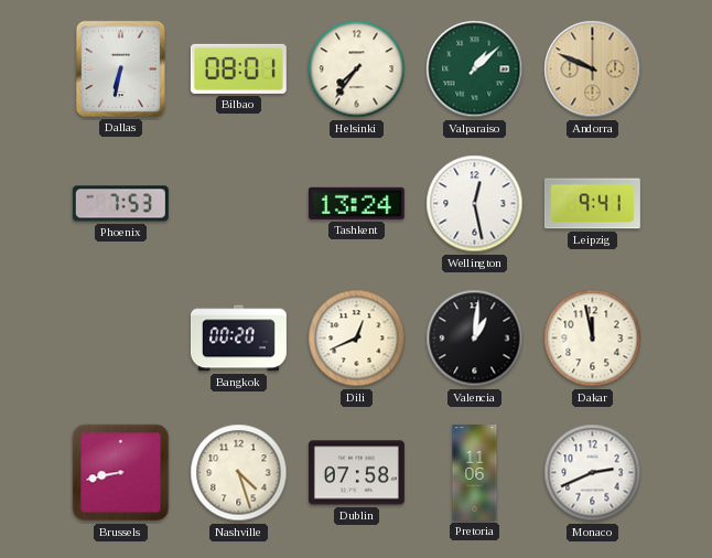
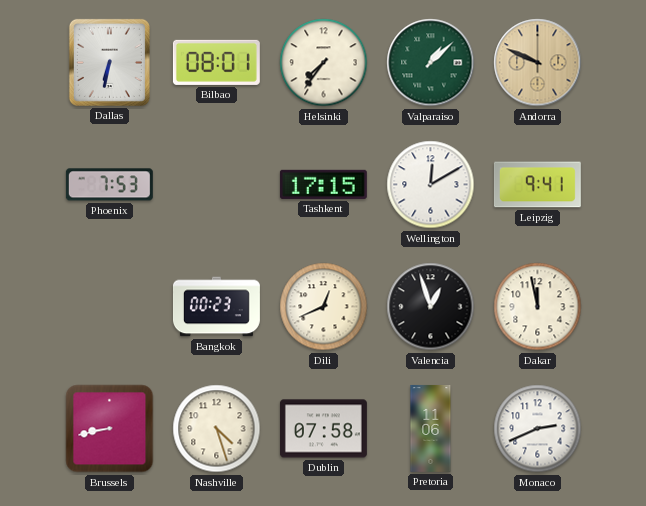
Tashkent: 13:24 -> 17:15 (323, 184)
Wellington: 12:28 -> 12:10 (431, 185)
Bangkok: 00:20 -> 00:23 (216, 307)
Valencia: 1:01 -> 12:57 (431, 307)
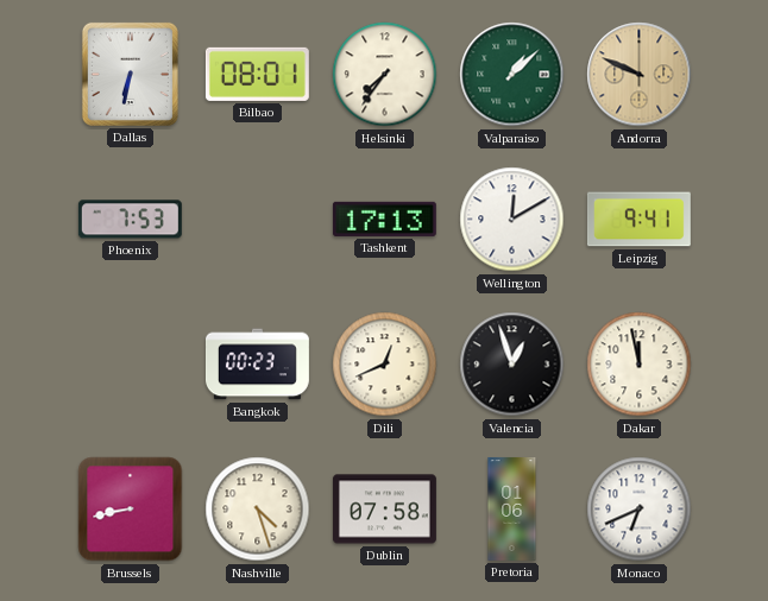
Tashkent: 17:15 -> 17:13 (384, 219)
Pretoria: 11:06 -> 01:06 (512, 508)
Monaco: 2:41 -> 6:41 (640, 510)
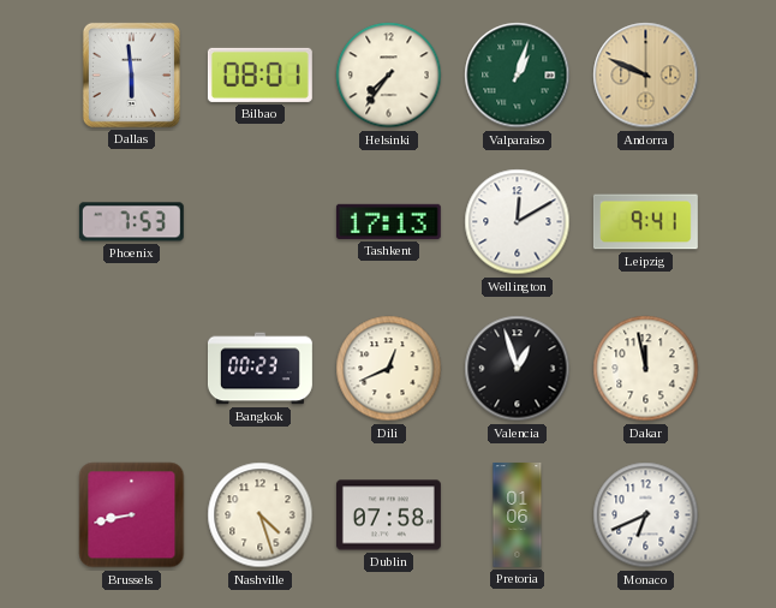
Dallas: 6:32 -> 5:59 (131, 74)
Valparaiso: 1:08 -> 1:03 (518, 76)
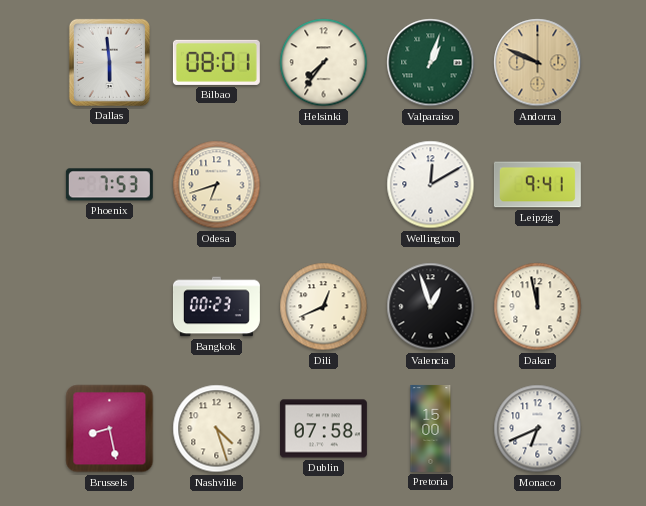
Odesa: none -> 6:42 (217, 185)
Tashkent: 17:13 -> none (388, 221)
Brussels: 8:43 -> 8:28 (110, 429)
Pretoria: 01:06 -> 15:00 (431, 428)
